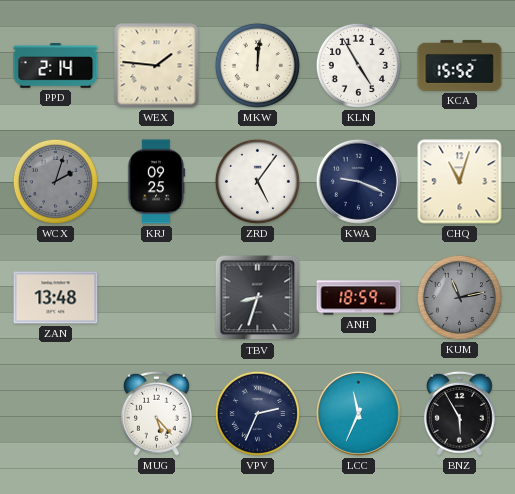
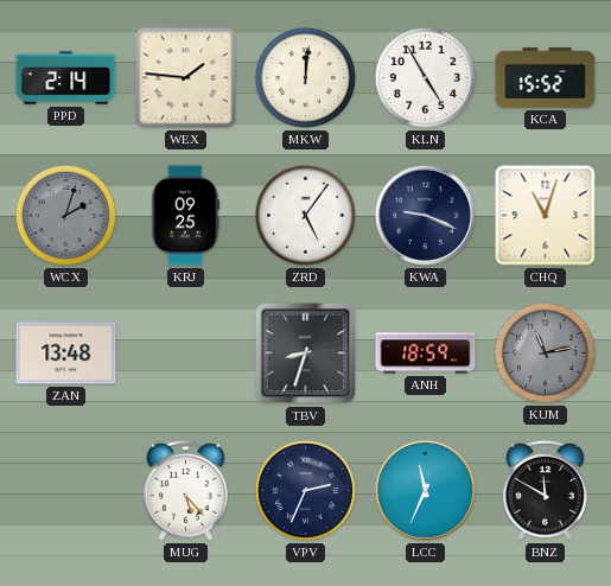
BNZ: 5:55 -> 11:50 (545, 490)
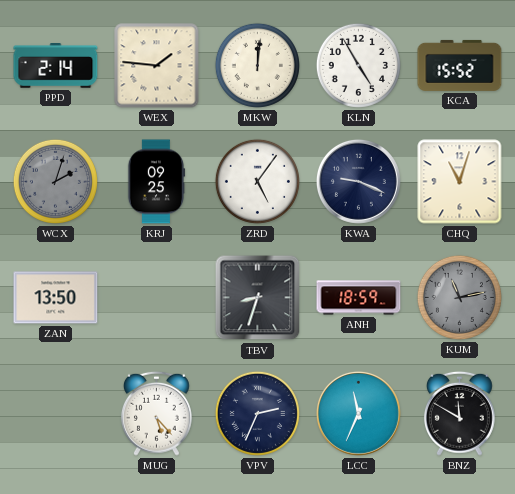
ZAN: 13:48 -> 13:50 (56, 298)
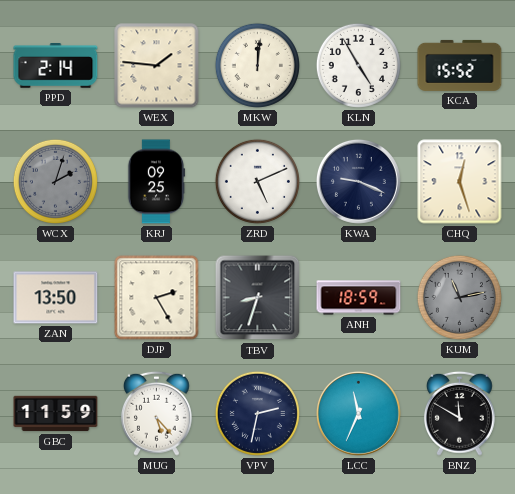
ZRD: 5:06 -> 5:11 (257, 181)
CHQ: 11:03 -> 12:27 (460, 182)
DJP: none -> 2:25 (157, 298)
GBC: none -> 11:59 (56, 414)
VPV: 2:34 -> 2:32 (257, 413)
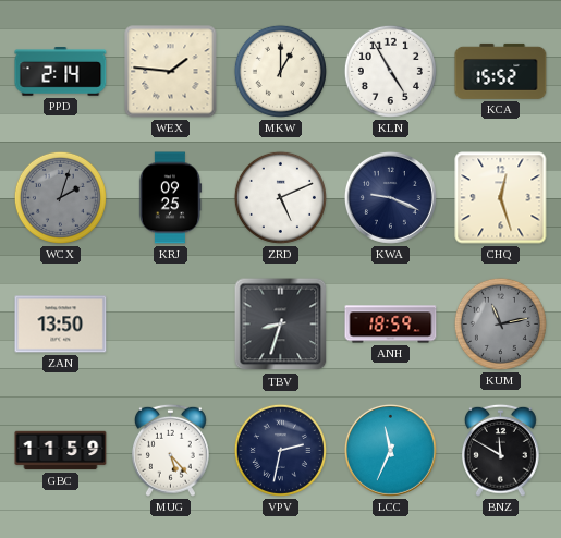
MKW: 12:01 -> 1:00 (280, 71)
DJP: 2:25 -> none (157, 298)
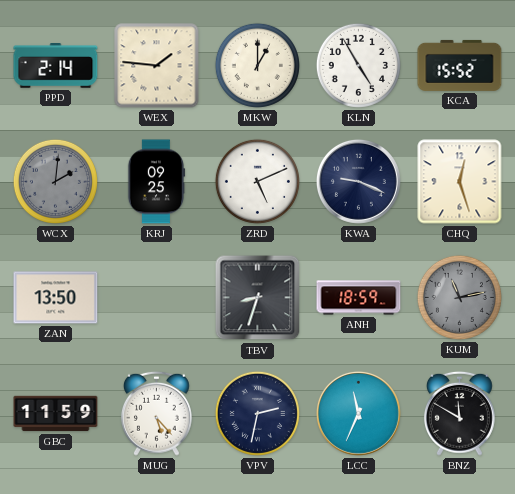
WCX: 2:03 -> 2:01 (55, 181)
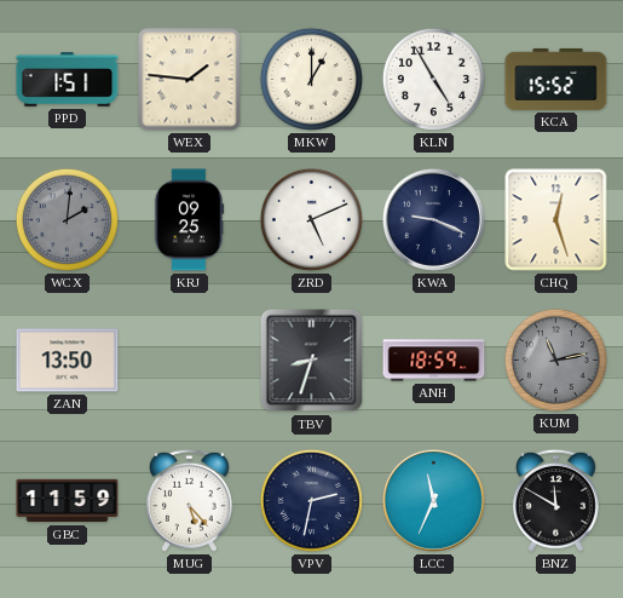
PPD: 2:14 -> 1:51 (68, 80)
